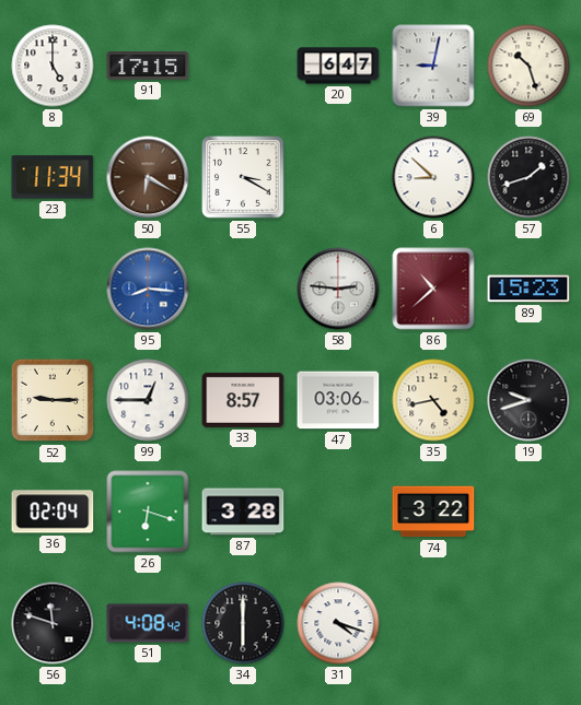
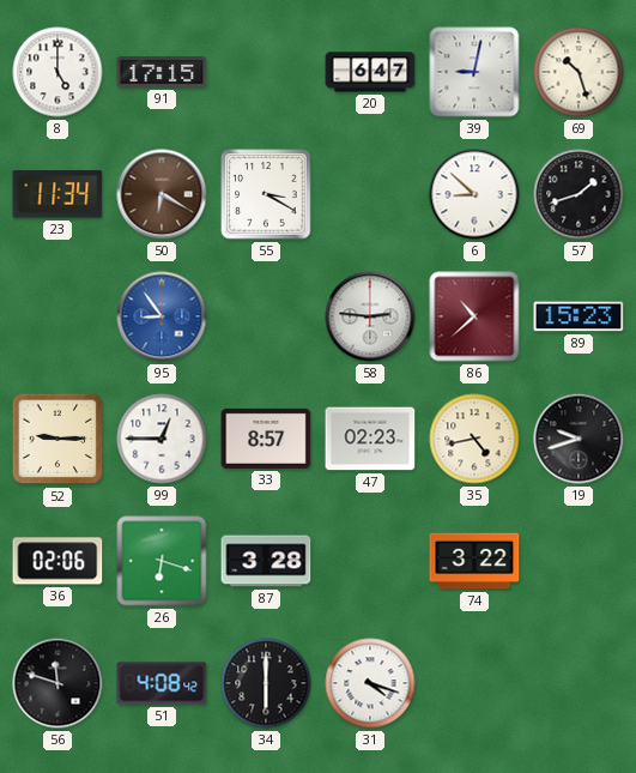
95: 8:16 -> 8:54 (162, 316)
47: 03:06 -> 02:23 (370, 439)
36: 02:04 -> 02:06 (57, 561)
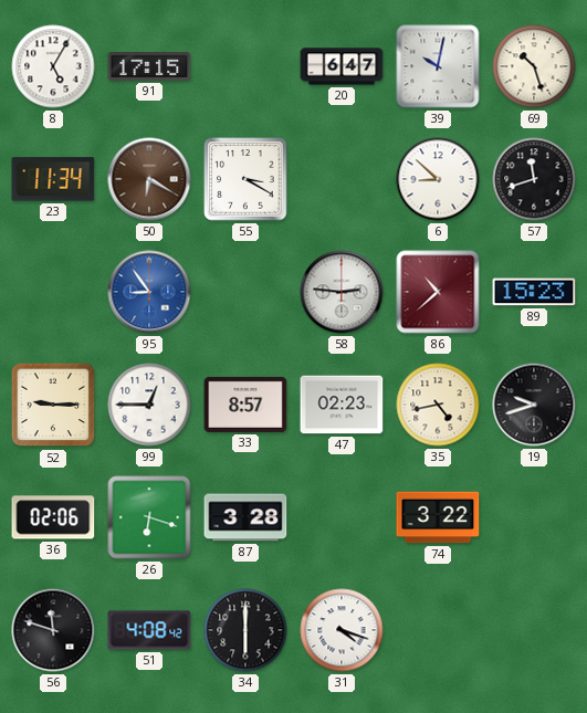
8: 5:00 -> 5:05 (53, 66)
39: 9:02 -> 10:02 (438, 66)
57: 1:42 -> 11:42 (534, 179)
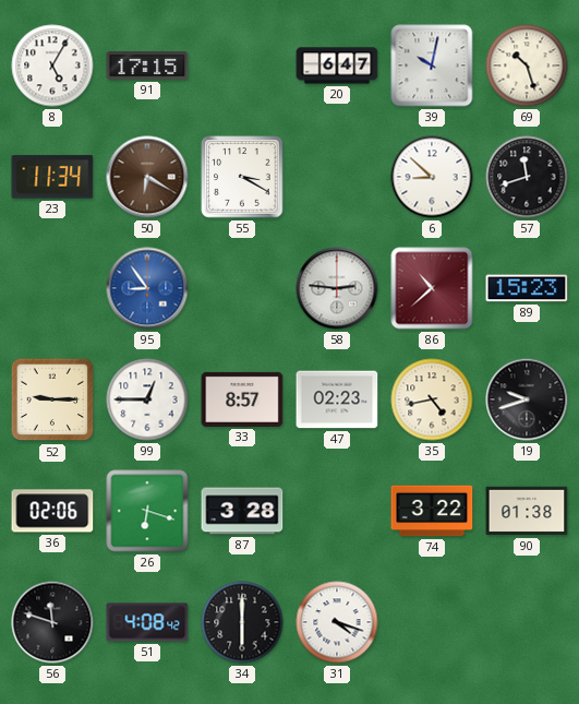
90: none -> 01:38 (527, 511)
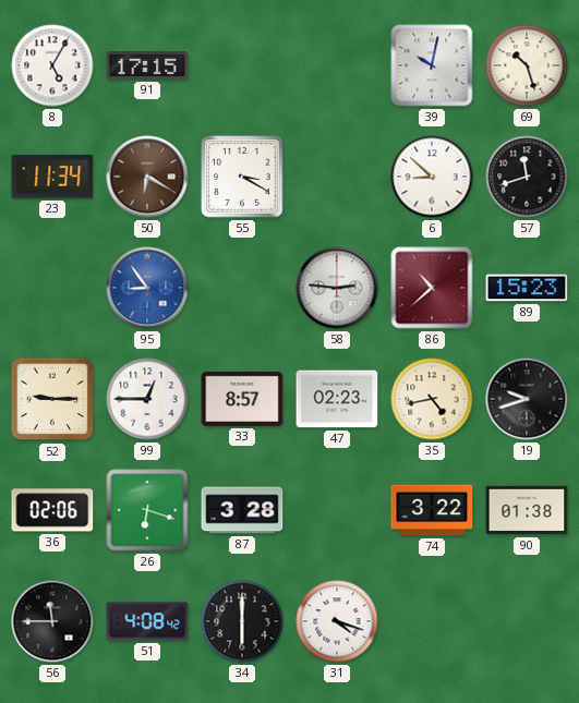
20: 6:47 -> none (337, 65)
56: 11:48 -> 11:45 (52, 621)
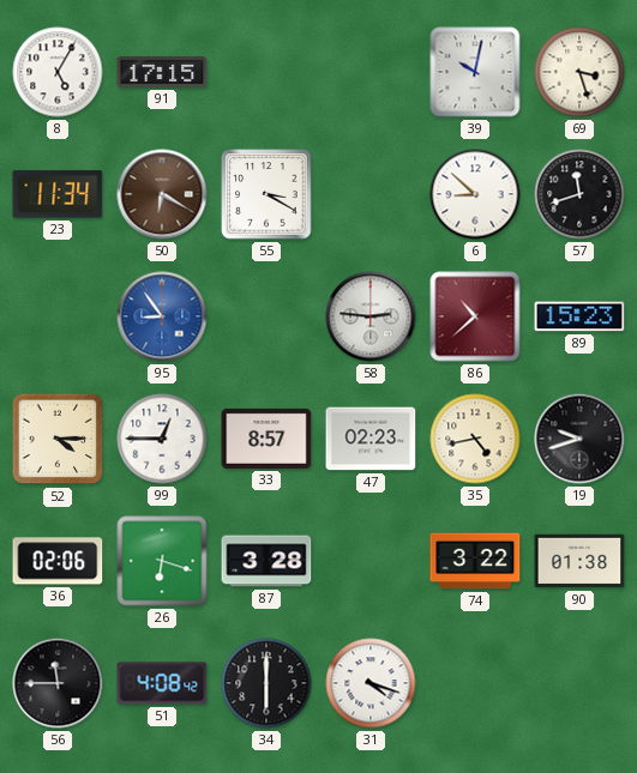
69: 10:27 -> 3:27 (579, 72)
52: 9:15 -> 4:15 (58, 439)
